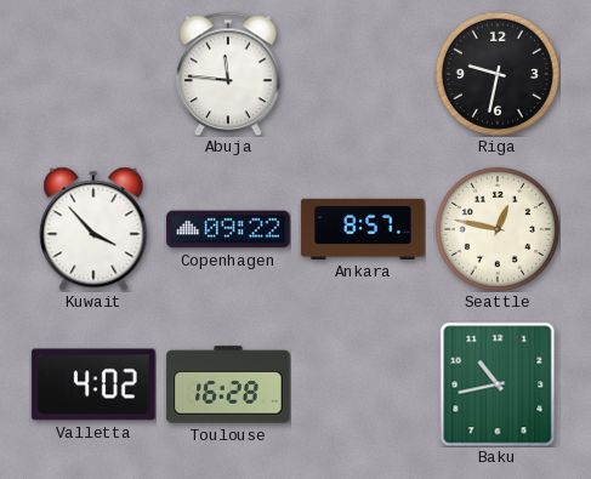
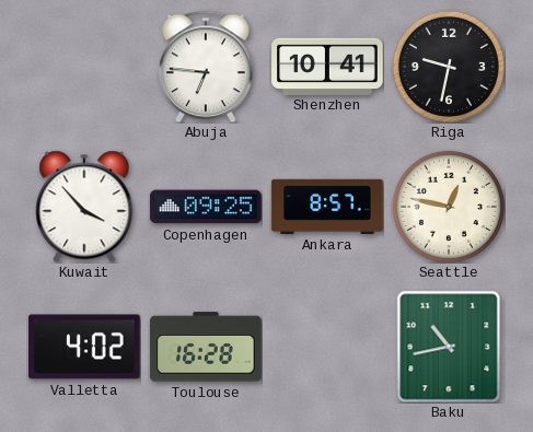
Abuja: 11:46 -> 6:46 (206, 67)
Shenzhen: none -> 10:41 (327, 66)
Copenhagen: 09:22 -> 09:25 (206, 207)
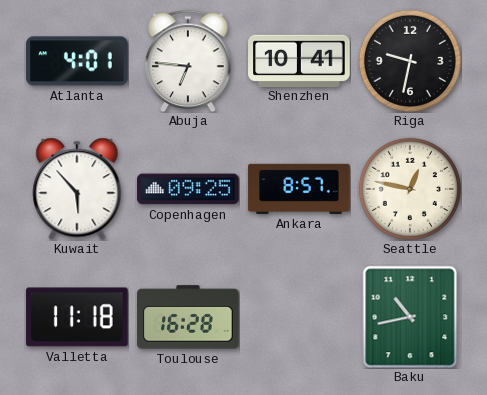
Atlanta: none -> 4:01 (77, 61)
Kuwait: 3:53 -> 5:53 (77, 189)
Valletta: 4:02 -> 11:18 (77, 317)
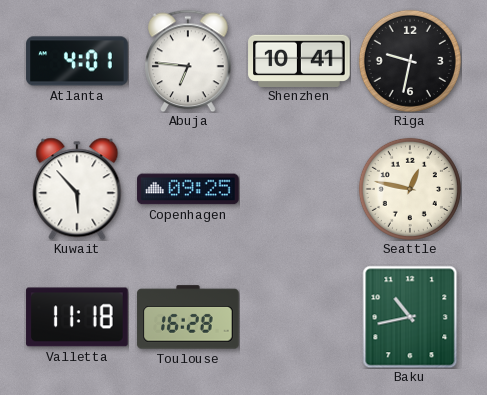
Ankara: 8:57 -> none (299, 189)
